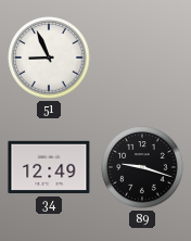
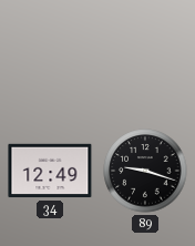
51: 8:56 -> none (49, 58)
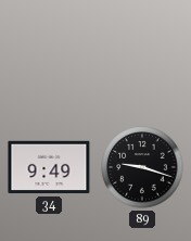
34: 12:49 -> 9:49 (49, 167)
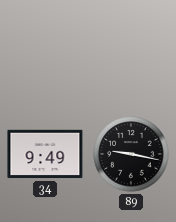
89: 9:18 -> 9:17 (131, 154)
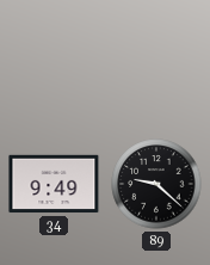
89: 9:17 -> 9:22 (156, 184)
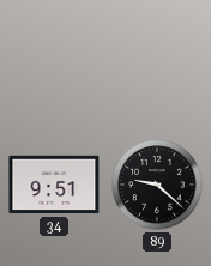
34: 9:49 -> 9:51 (54, 185)
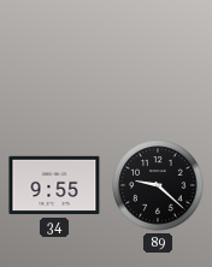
34: 9:51 -> 9:55 (54, 185)
